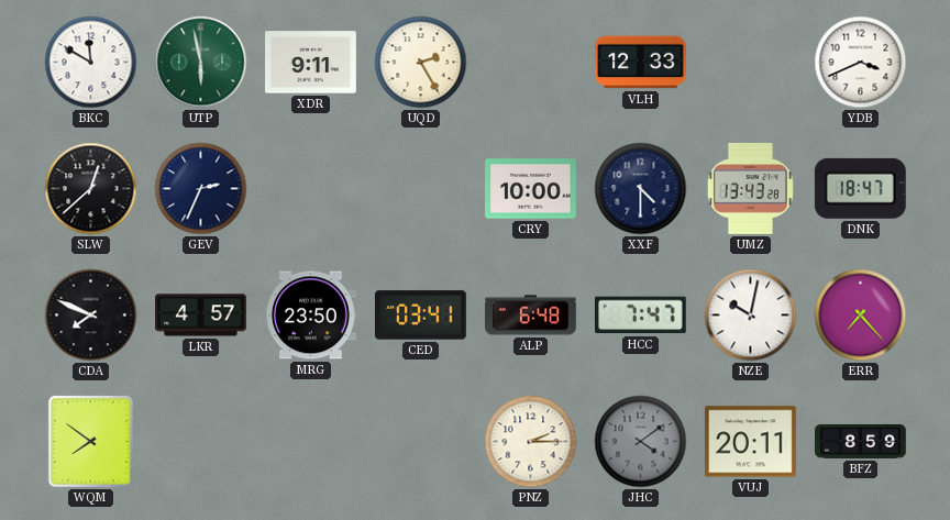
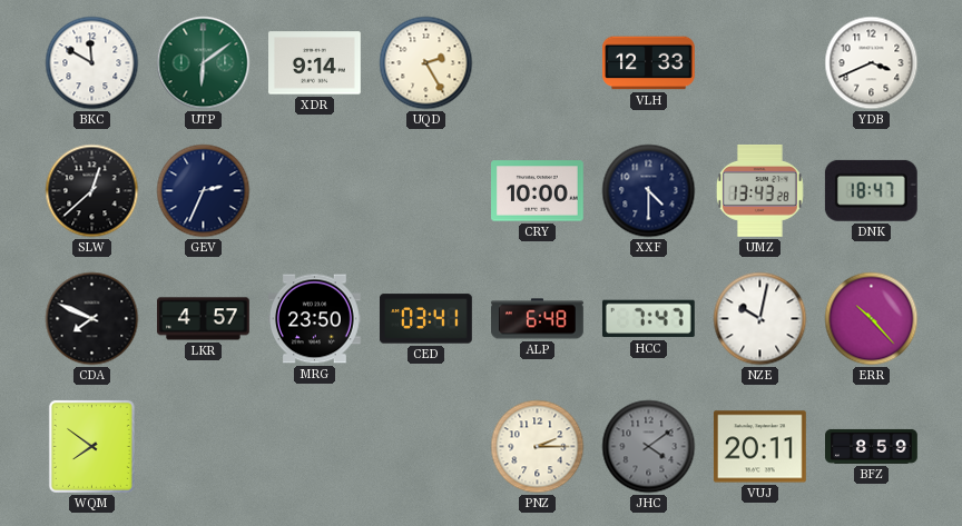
UTP: 5:58 -> 6:09 (204, 63)
XDR: 9:11 -> 9:14 (315, 63)
ERR: 7:23 -> 10:23 (872, 319)
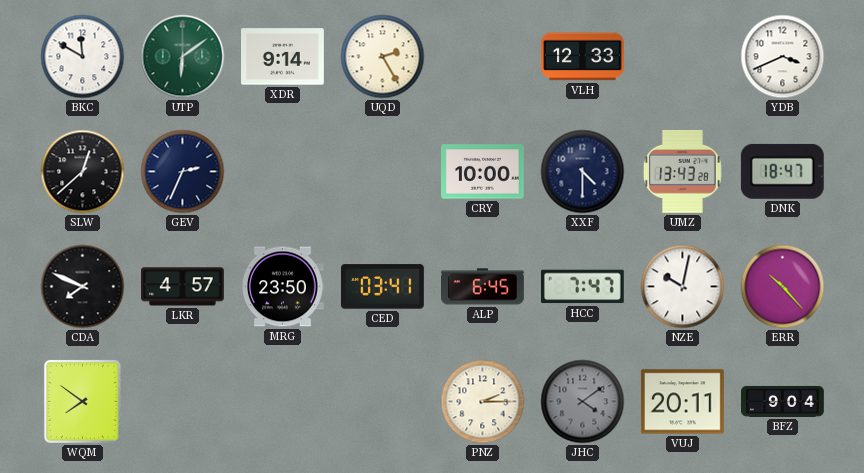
ALP: 6:48 -> 6:45 (483, 287)
BFZ: 8:59 -> 9:04 (783, 401)
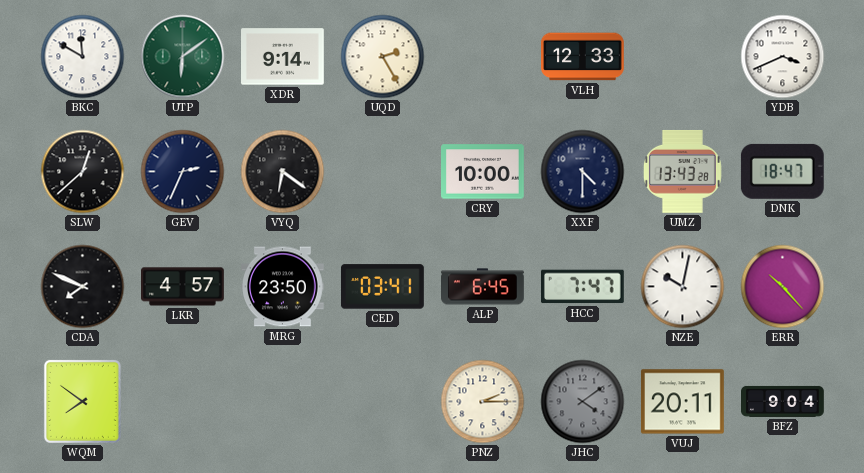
VYQ: none -> 6:21 (283, 172)
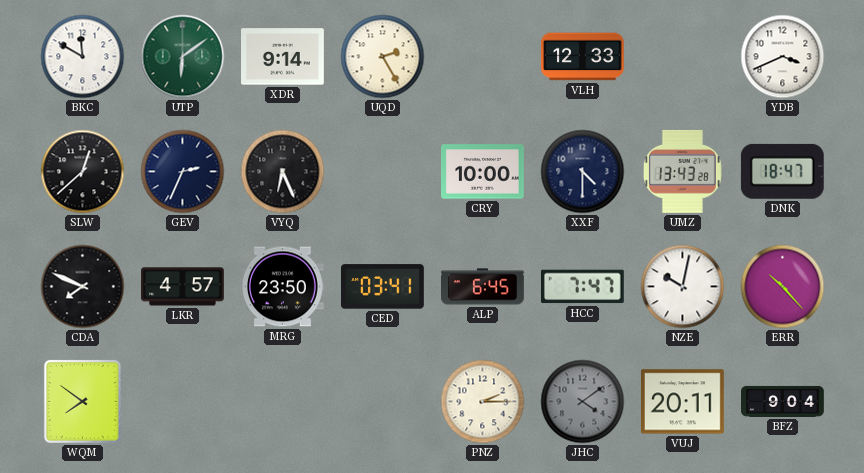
VYQ: 6:21 -> 6:26 (283, 172)
